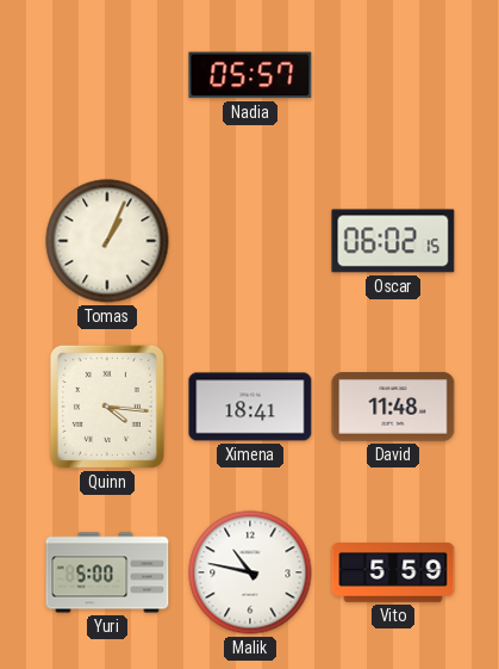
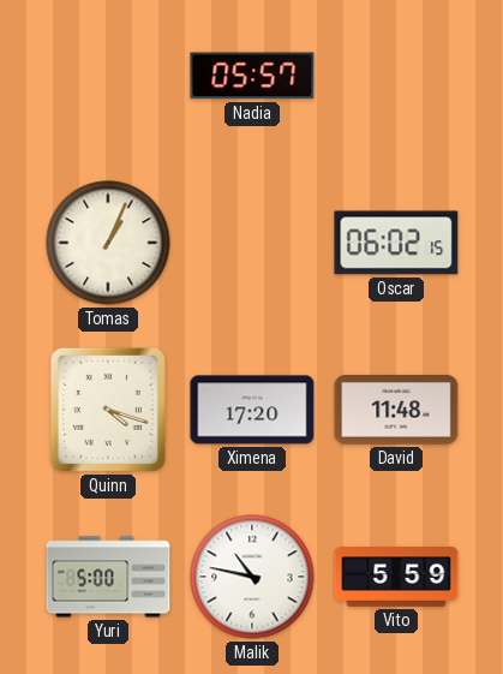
Quinn: 4:16 -> 4:18 (108, 410)
Ximena: 18:41 -> 17:20 (252, 410)
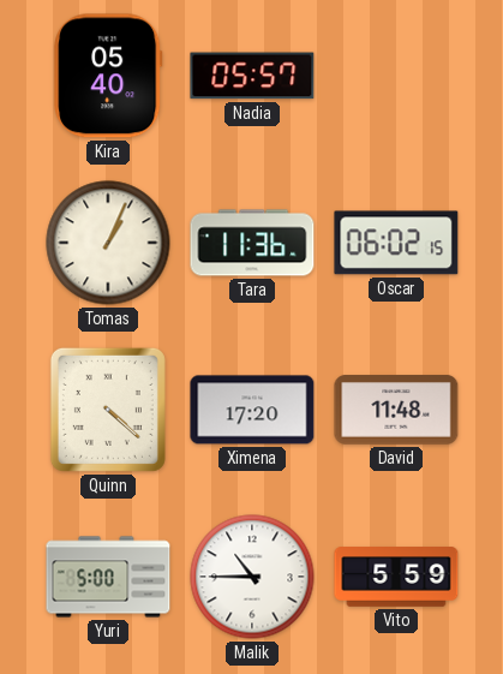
Kira: none -> 05:40 (108, 76)
Tara: none -> 11:36 (252, 243)
Quinn: 4:18 -> 4:22 (108, 410)
Malik: 10:47 -> 10:45 (252, 577)
